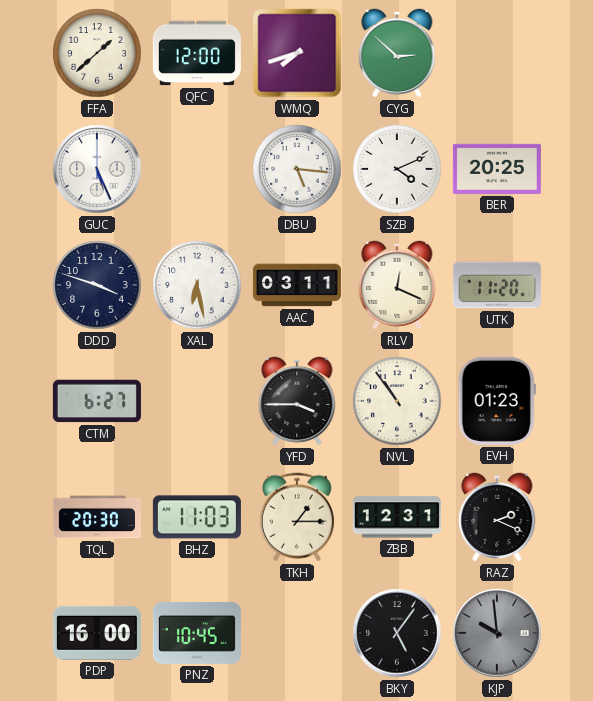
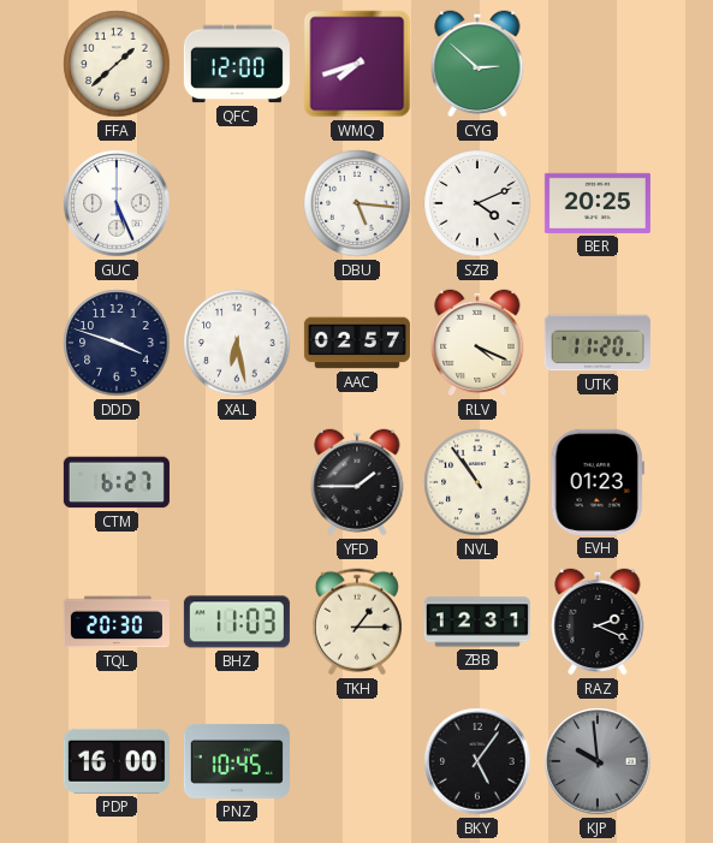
AAC: 03:11 -> 02:57 (357, 343)
RLV: 12:19 -> 4:19 (477, 343)
YFD: 3:45 -> 1:45 (357, 482)
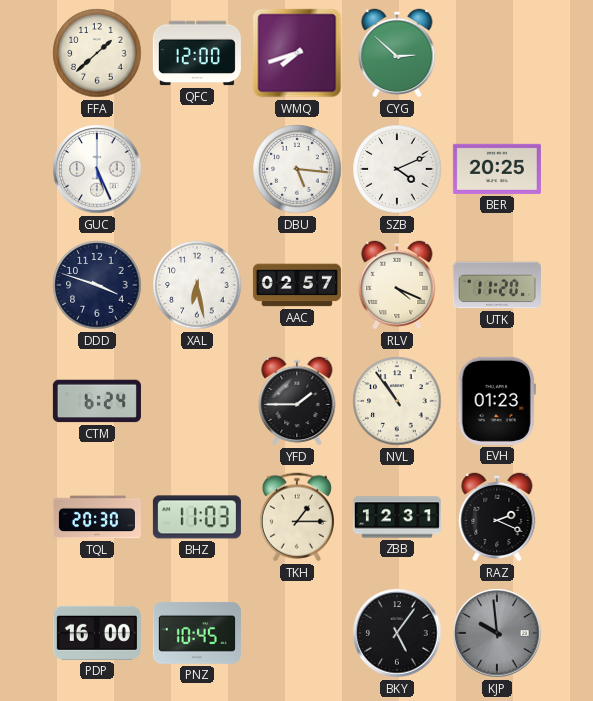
CTM: 6:27 -> 6:24 (97, 401)
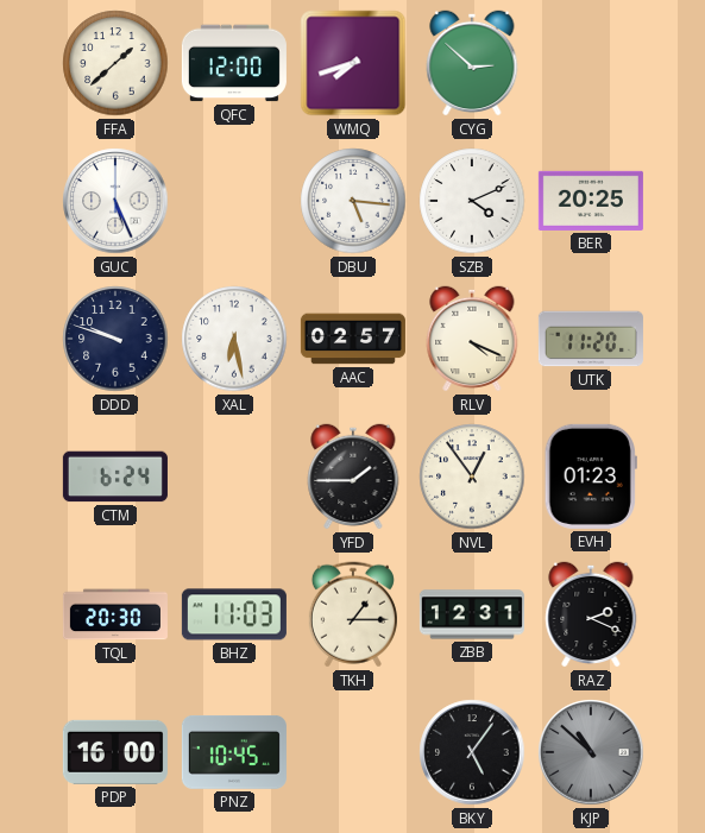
DDD: 3:48 -> 9:48 (115, 339)
NVL: 10:54 -> 12:54 (472, 477)
KJP: 9:59 -> 10:52 (591, 752)
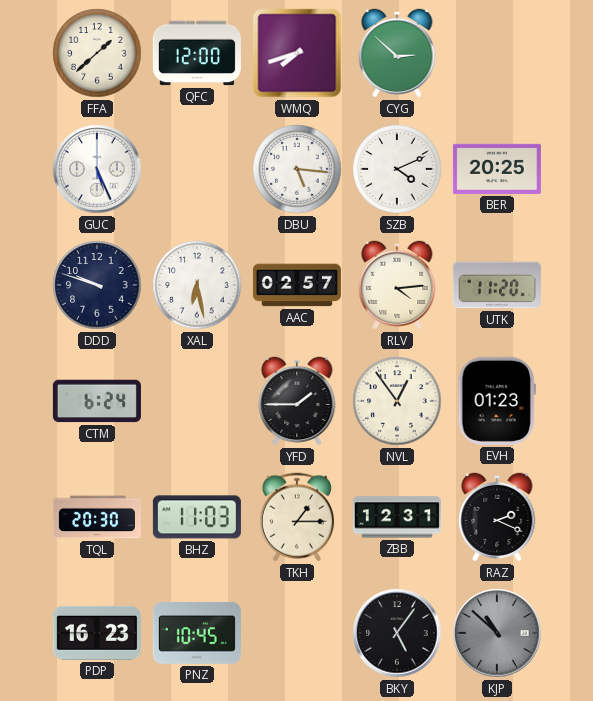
RLV: 4:19 -> 4:14 (397, 285)
PDP: 16:00 -> 16:23 (97, 633)
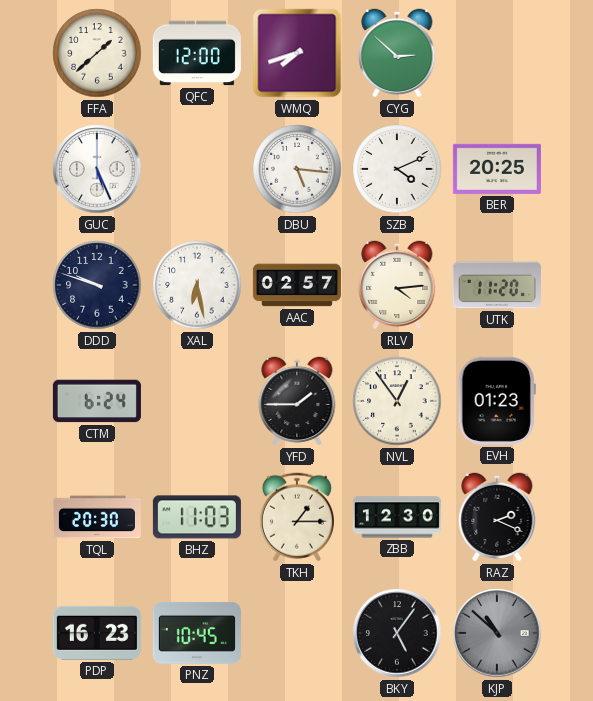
ZBB: 12:31 -> 12:30 (397, 517)
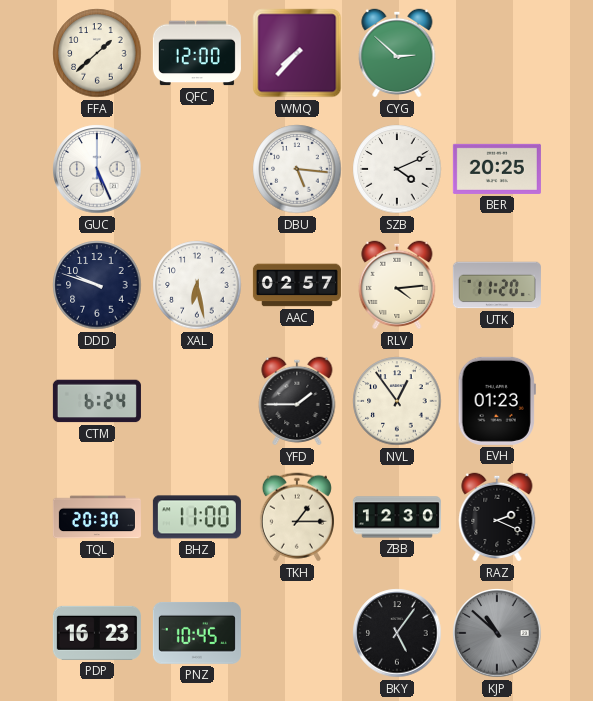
WMQ: 7:42 -> 7:37 (297, 53)
BHZ: 11:03 -> 11:00 (197, 517)
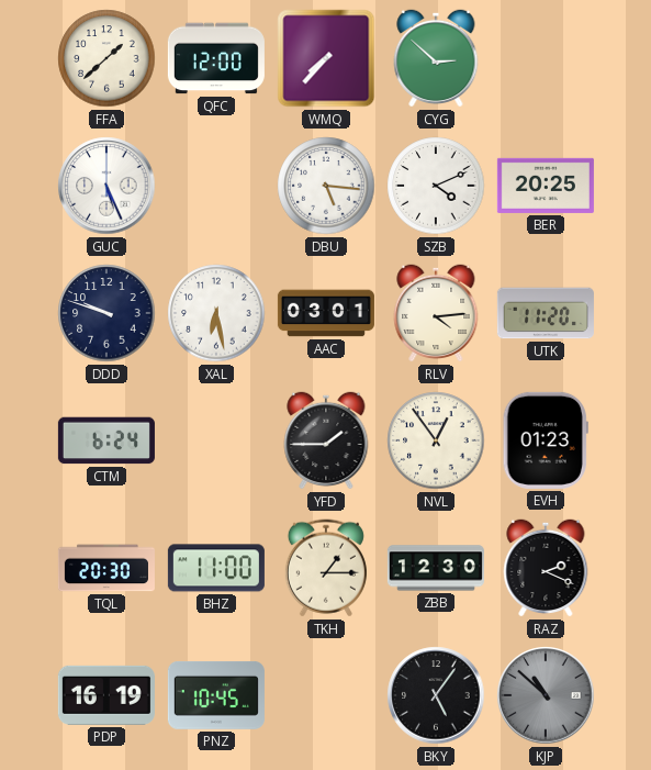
AAC: 02:57 -> 03:01 (326, 313)
PDP: 16:23 -> 16:19 (106, 695)
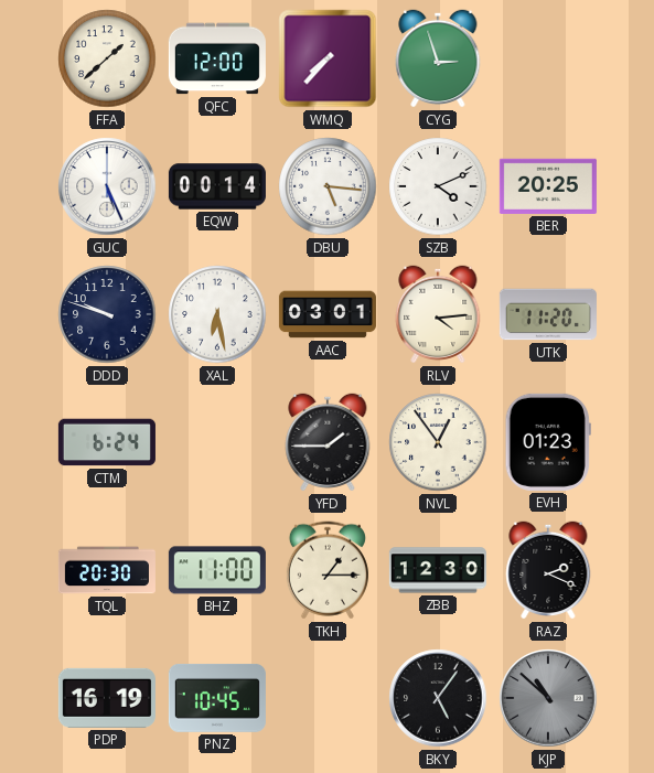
CYG: 2:52 -> 2:57 (438, 58)
EQW: none -> 00:14 (217, 186)
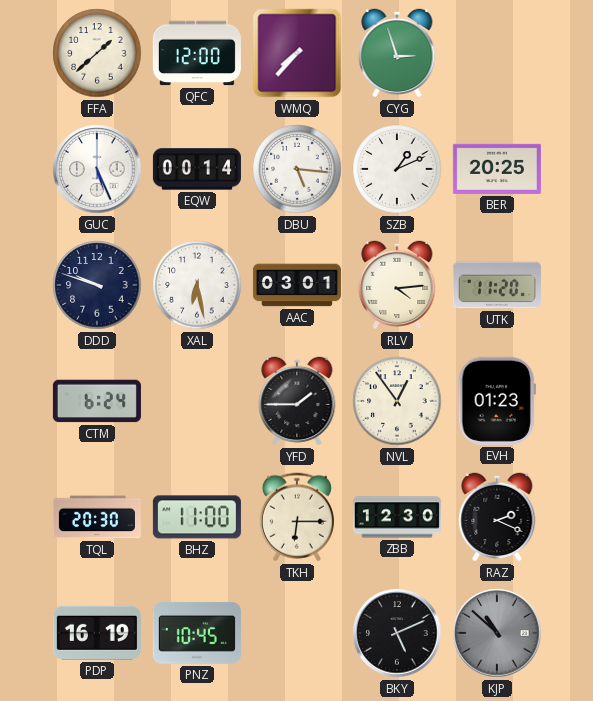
SZB: 4:11 -> 1:11 (397, 169)
TKH: 1:15 -> 6:15 (297, 517)
BKY: 5:06 -> 5:11 (397, 633)
